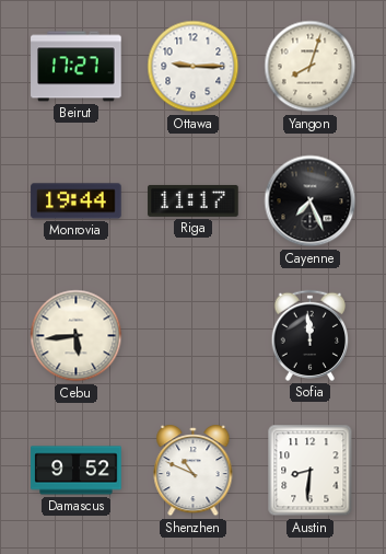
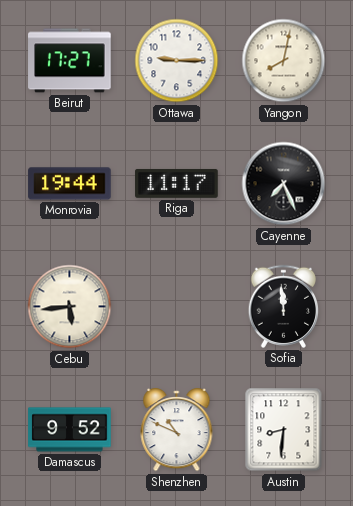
Yangon: 8:03 -> 8:02 (284, 61)
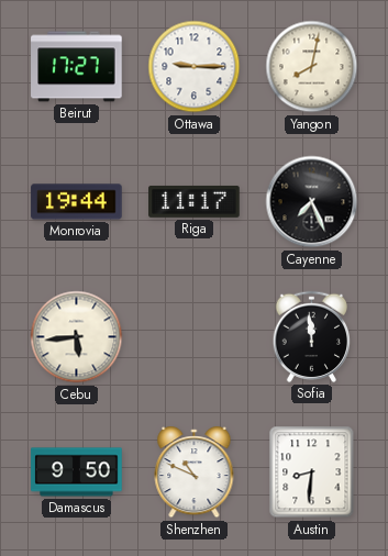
Damascus: 9:52 -> 9:50 (77, 472)
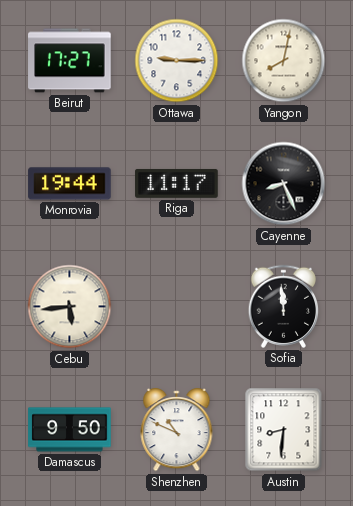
Cayenne: 7:26 -> 8:26 (284, 184)
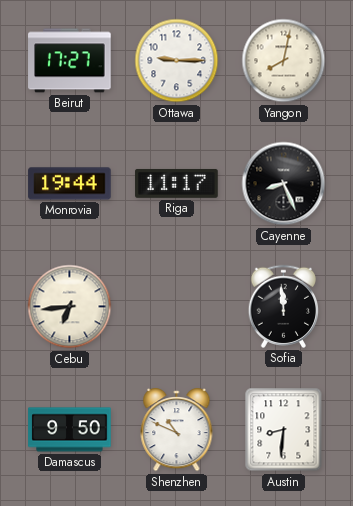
Cebu: 5:44 -> 6:44 (70, 307)
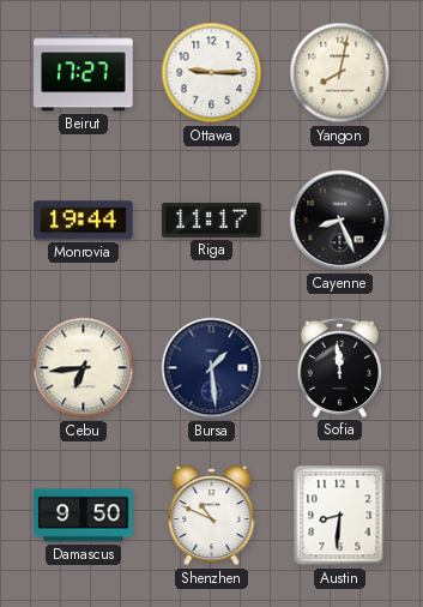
Bursa: none -> 1:29 (212, 368)
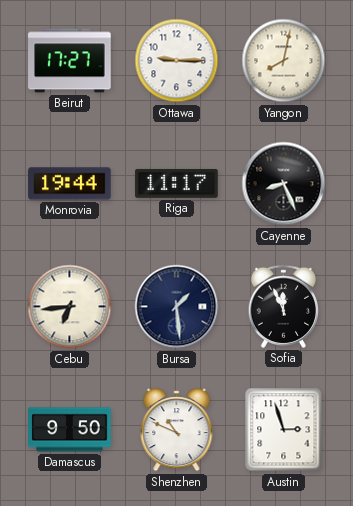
Sofia: 11:59 -> 11:56 (283, 306)
Austin: 8:31 -> 2:57 (284, 430)
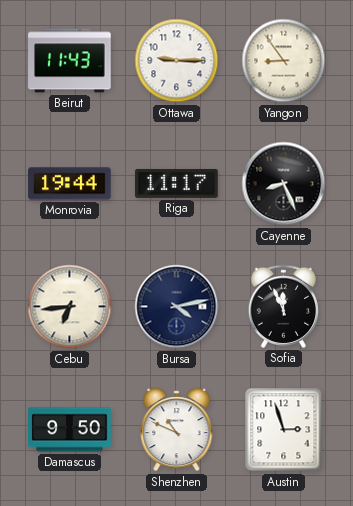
Beirut: 17:27 -> 11:43 (70, 61)
Yangon: 8:02 -> 8:54 (284, 61)
Bursa: 1:29 -> 4:13 (177, 307)
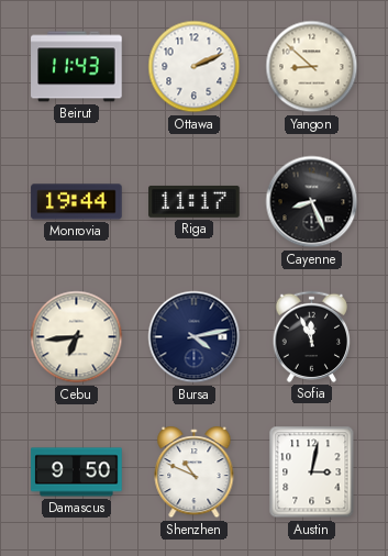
Ottawa: 9:15 -> 2:11 (195, 67)
Yangon: 8:54 -> 8:52 (312, 67)
Austin: 2:57 -> 3:02 (312, 472)
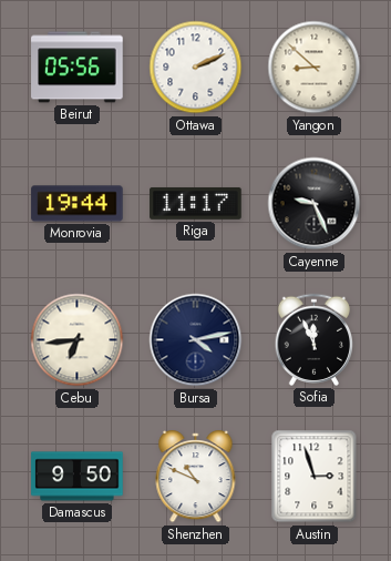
Beirut: 11:43 -> 05:56 (78, 68)
Cayenne: 8:26 -> 9:26 (315, 204)
Austin: 3:02 -> 2:57 (315, 477)
